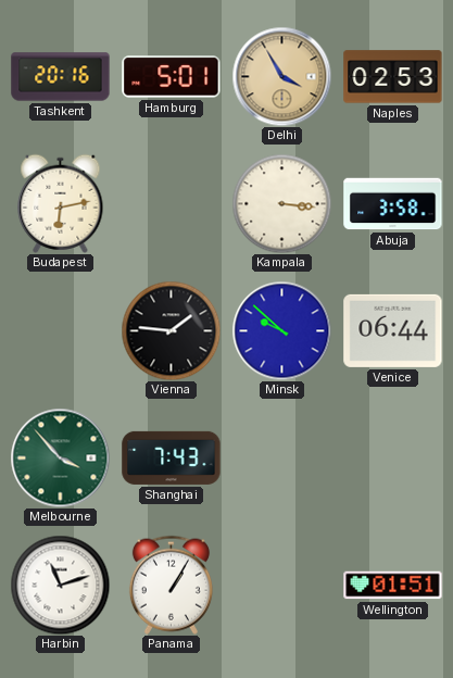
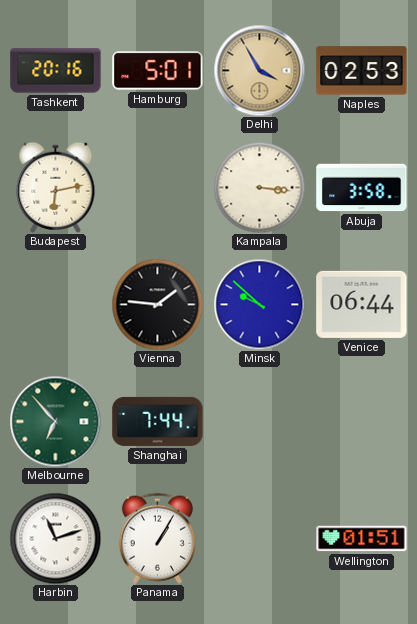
Melbourne: 3:53 -> 6:53 (55, 421)
Shanghai: 7:43 -> 7:44 (158, 421)
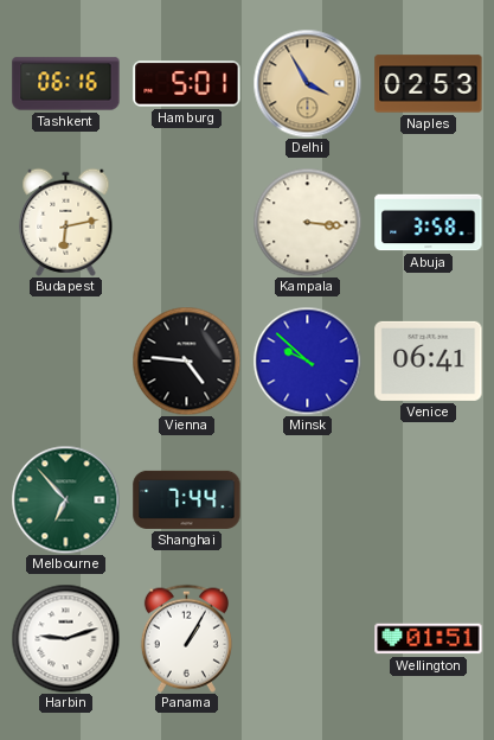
Tashkent: 20:16 -> 06:16 (66, 84)
Vienna: 1:46 -> 4:46 (186, 361)
Venice: 06:44 -> 06:41 (429, 361)
Harbin: 11:12 -> 9:12 (65, 638)
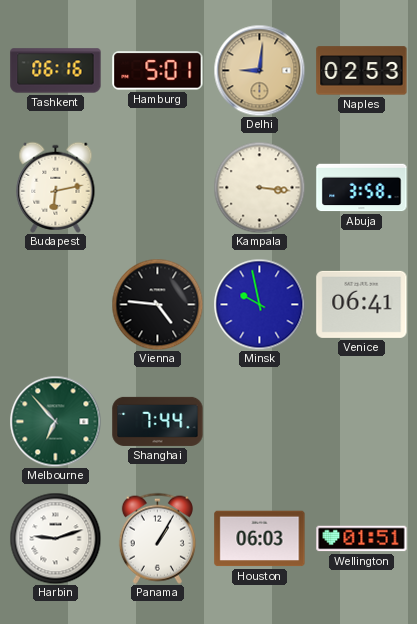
Delhi: 3:55 -> 9:01 (259, 70)
Minsk: 9:52 -> 9:58 (259, 304)
Houston: none -> 06:03 (260, 539)
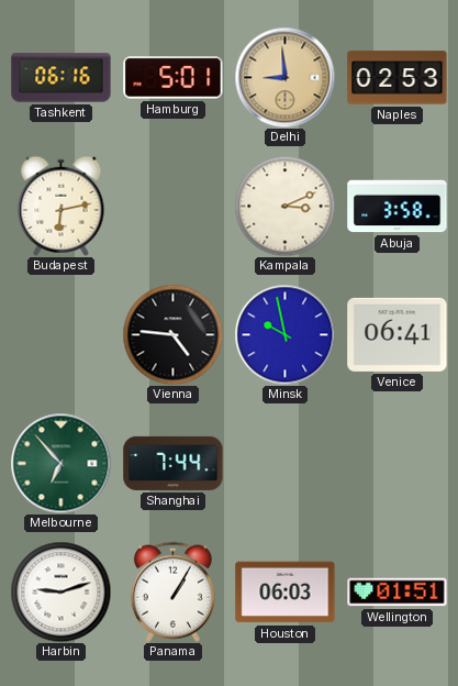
Delhi: 9:01 -> 8:59 (284, 77)
Kampala: 3:16 -> 3:11 (284, 206)
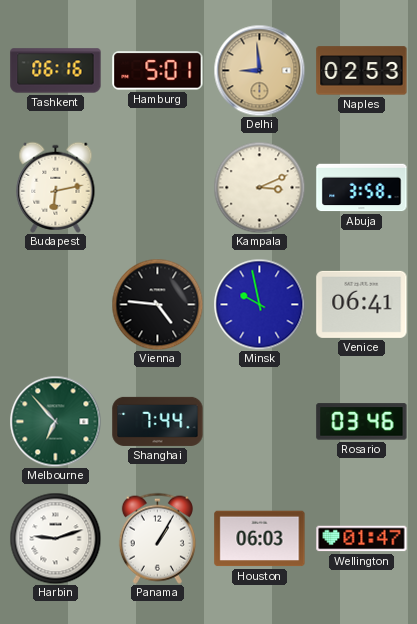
Rosario: none -> 03:46 (362, 422)
Wellington: 01:51 -> 01:47 (362, 539)
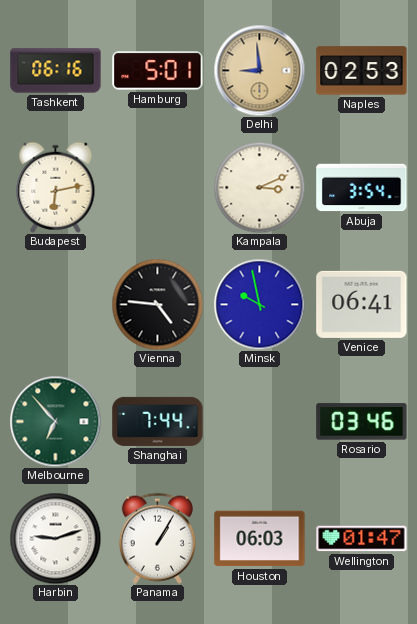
Abuja: 3:58 -> 3:54 (362, 188)
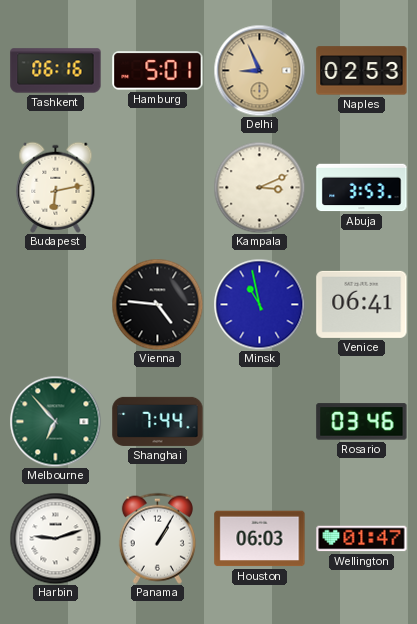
Delhi: 8:59 -> 8:56 (259, 70)
Abuja: 3:54 -> 3:53 (362, 188)
Minsk: 9:58 -> 10:58 (259, 304)
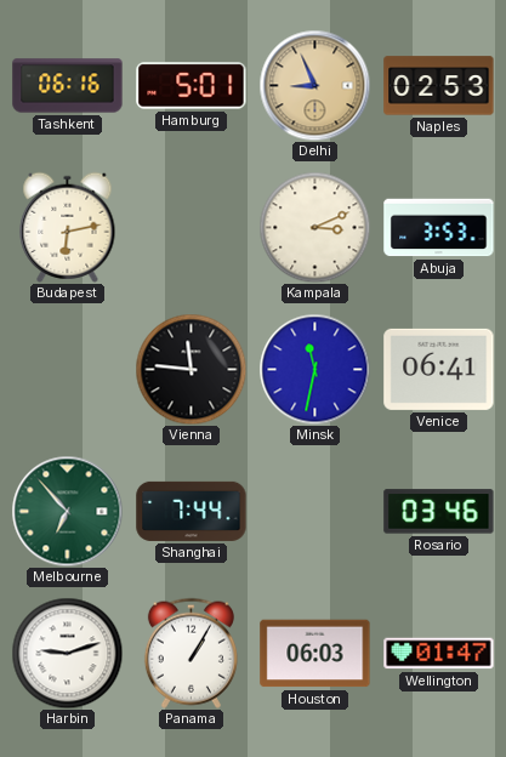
Vienna: 4:46 -> 11:46 (191, 369)
Minsk: 10:58 -> 11:32 (314, 369)
